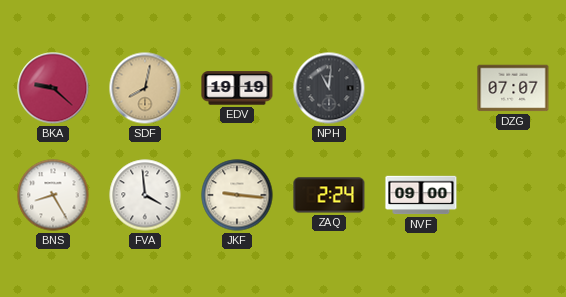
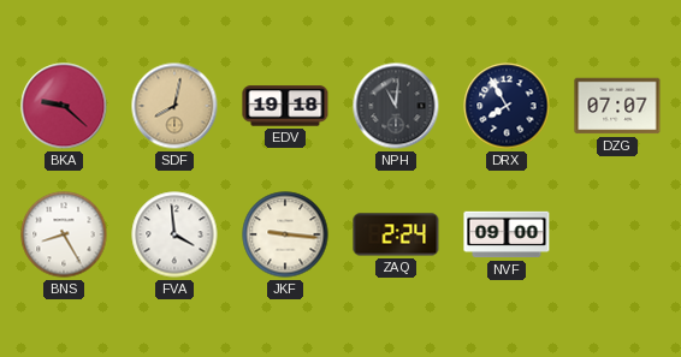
EDV: 19:19 -> 19:18 (285, 106)
DRX: none -> 7:55 (507, 106)
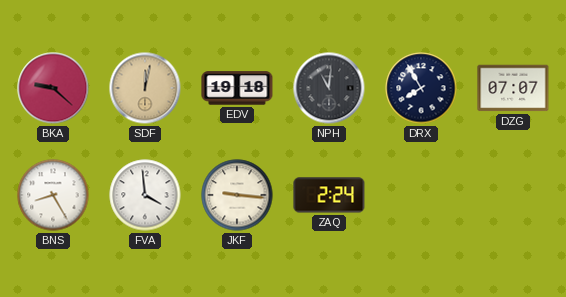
SDF: 8:02 -> 12:02 (145, 88)
NVF: 09:00 -> none (507, 234)
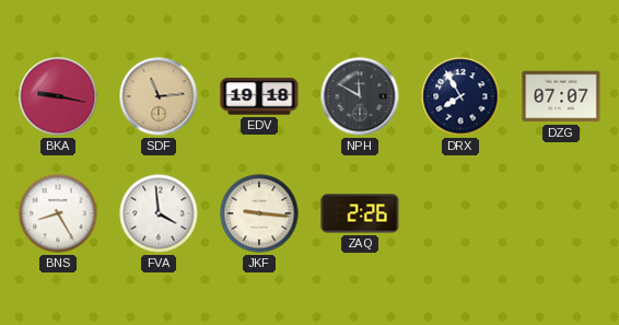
BKA: 9:22 -> 9:17 (58, 96)
SDF: 12:02 -> 11:14 (159, 96)
NPH: 11:01 -> 11:50 (360, 96)
ZAQ: 2:24 -> 2:26 (360, 213)
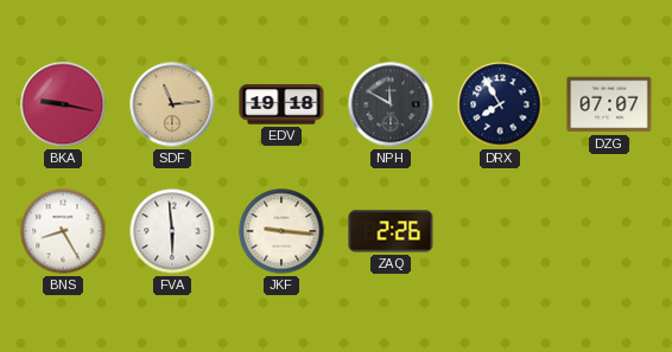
FVA: 3:59 -> 5:59 (172, 231)
